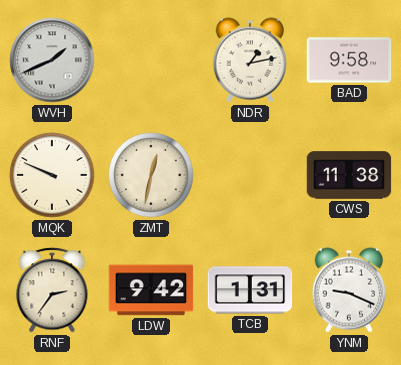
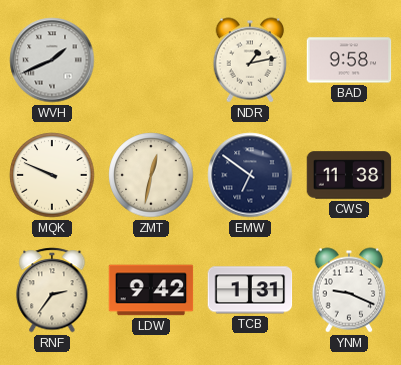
EMW: none -> 6:51 (250, 175)
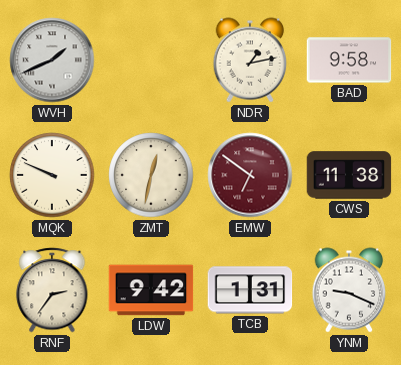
EMW dial: navy -> burgundy (250, 175)
